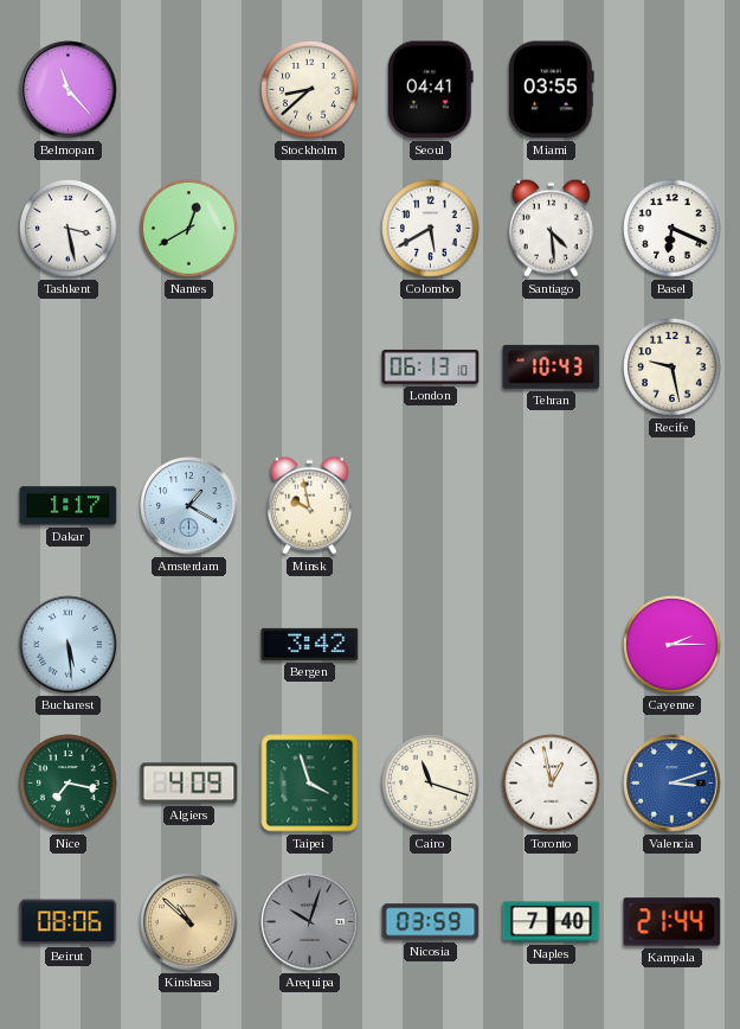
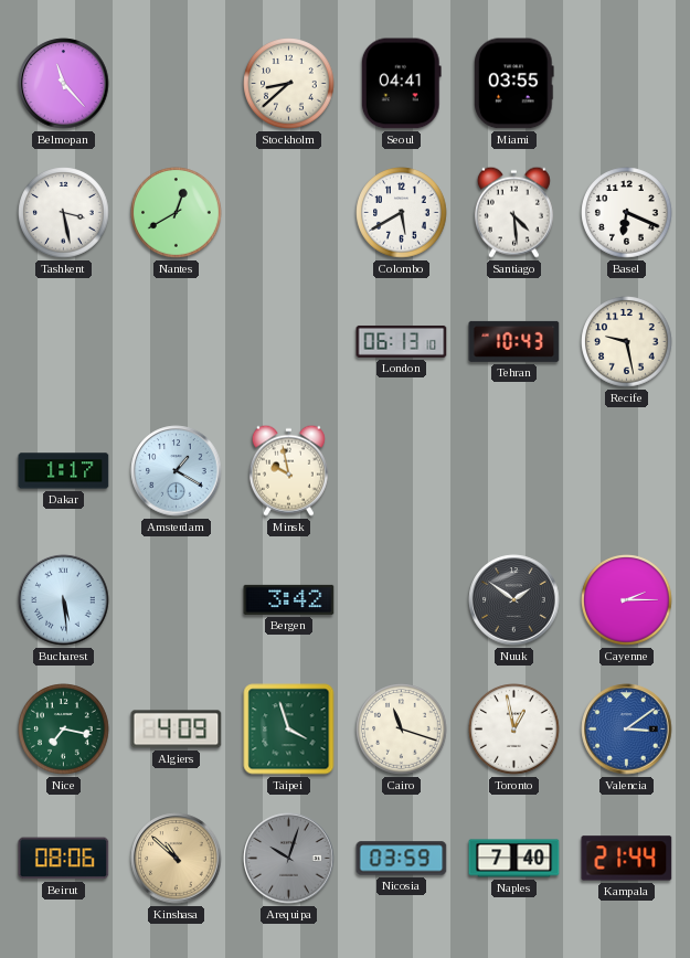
Nuuk: none -> 1:51 (514, 600)
Valencia: 3:12 -> 3:09 (627, 730)
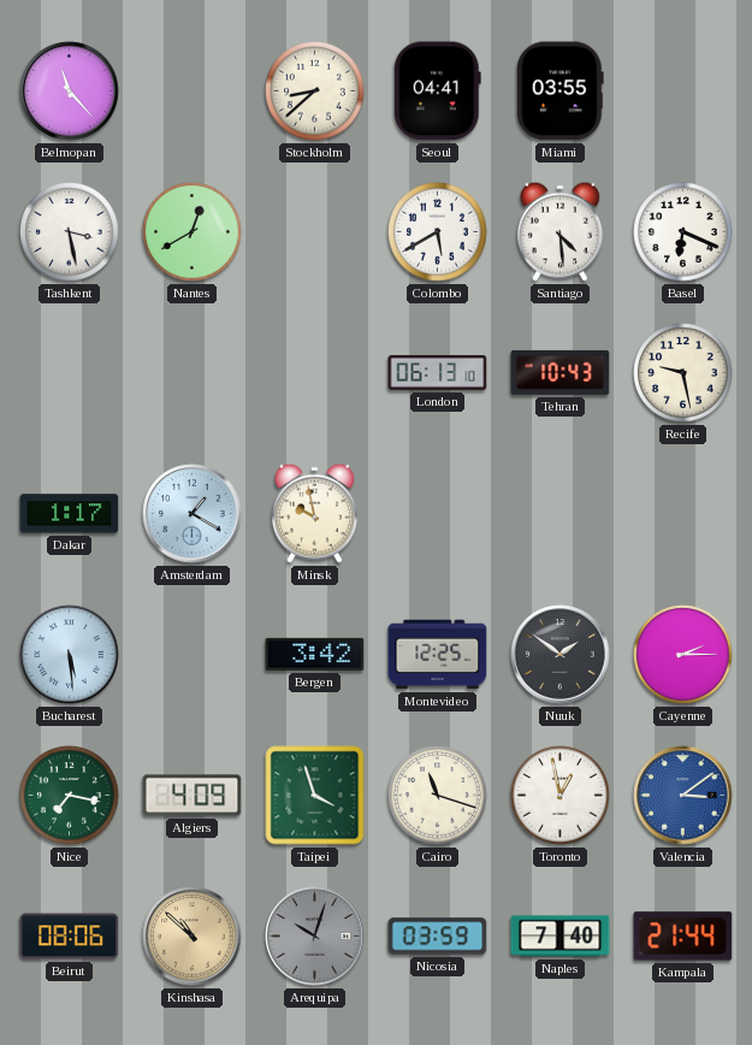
Montevideo: none -> 12:25 (438, 655)
